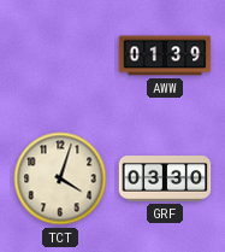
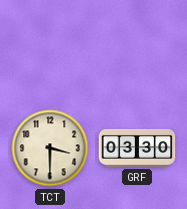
AWW: 01:39 -> none (165, 55)
TCT: 4:03 -> 3:30 (50, 148)
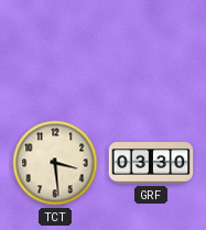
TCT: 3:30 -> 3:29 (55, 163)
